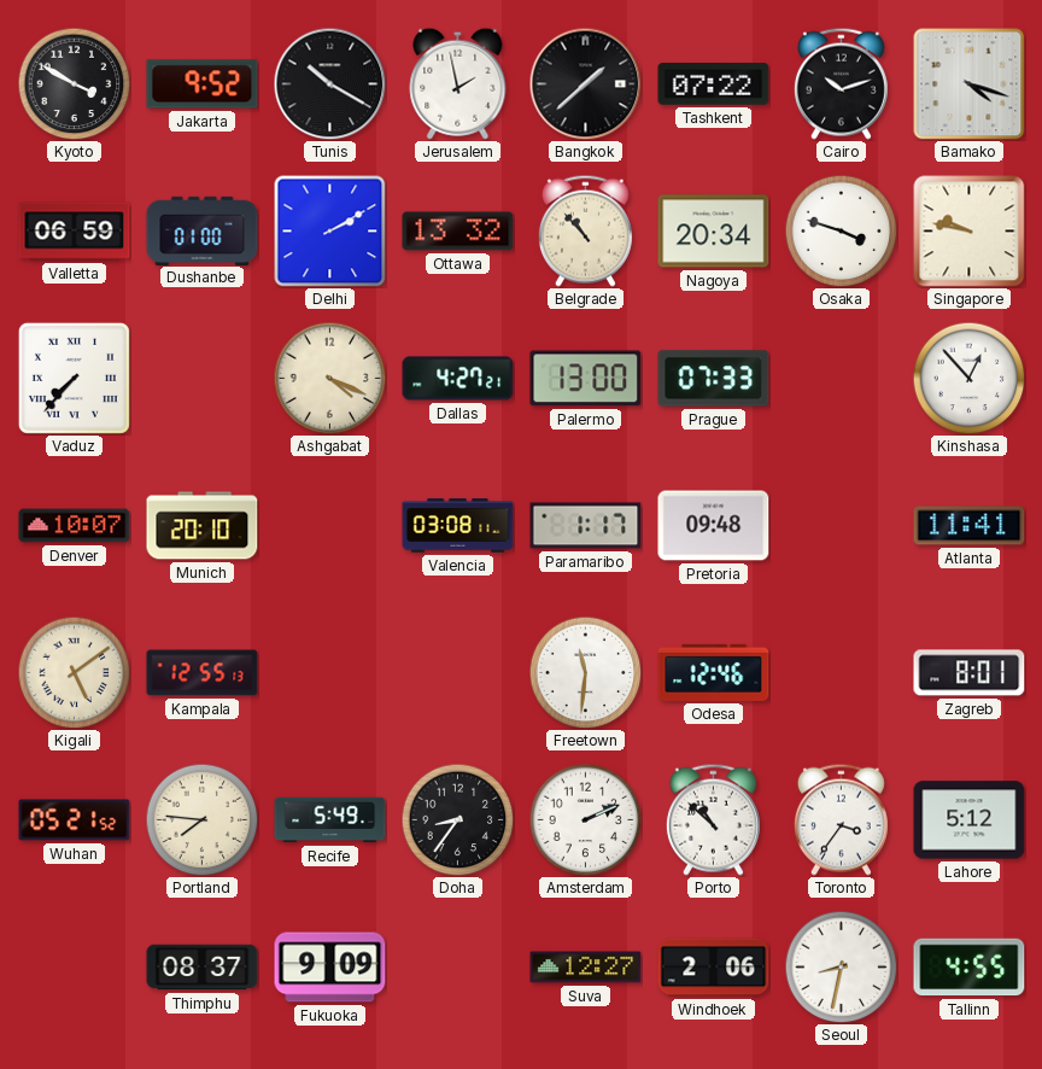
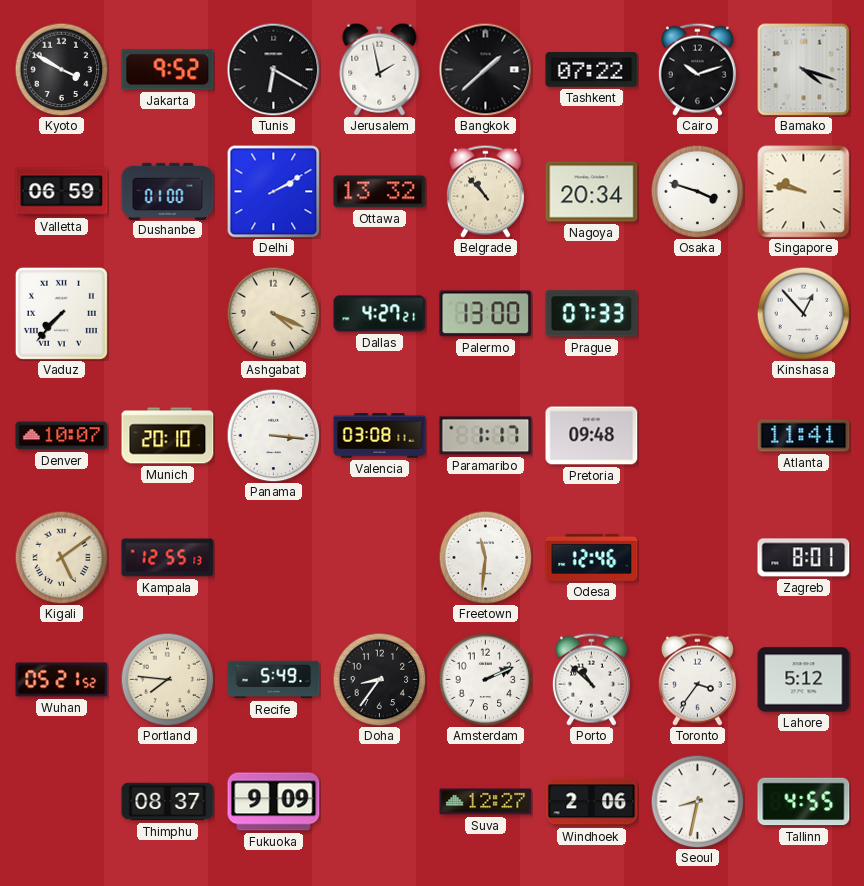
Tunis: 10:20 -> 6:20 (273, 69)
Panama: none -> 3:16 (273, 435)
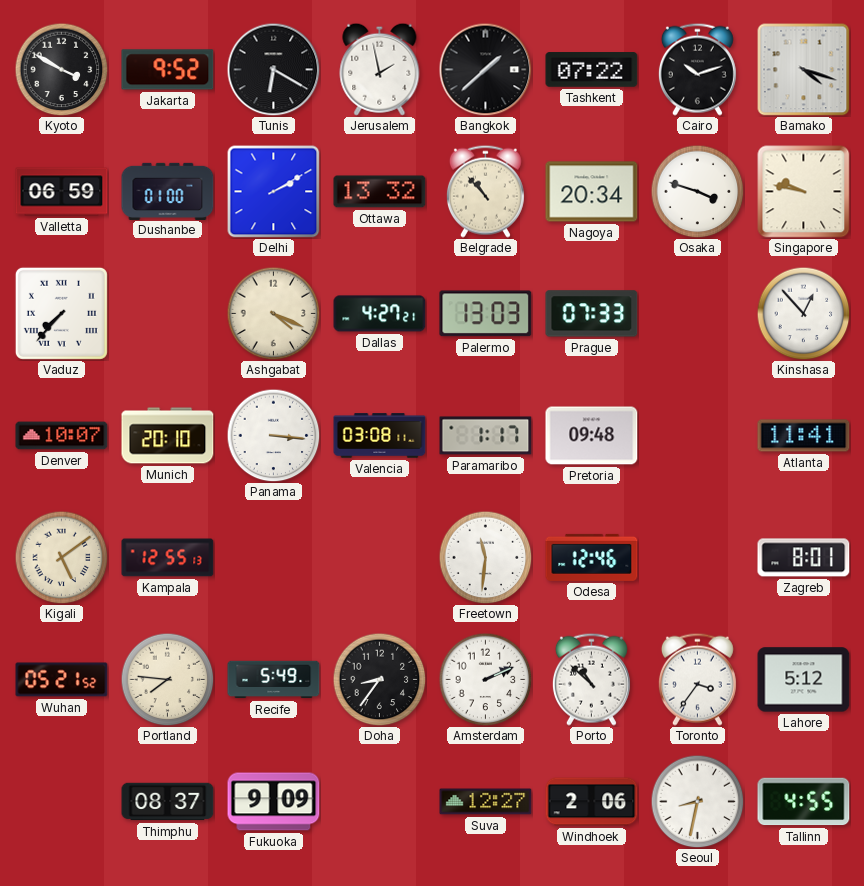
Palermo: 13:00 -> 13:03 (486, 314)
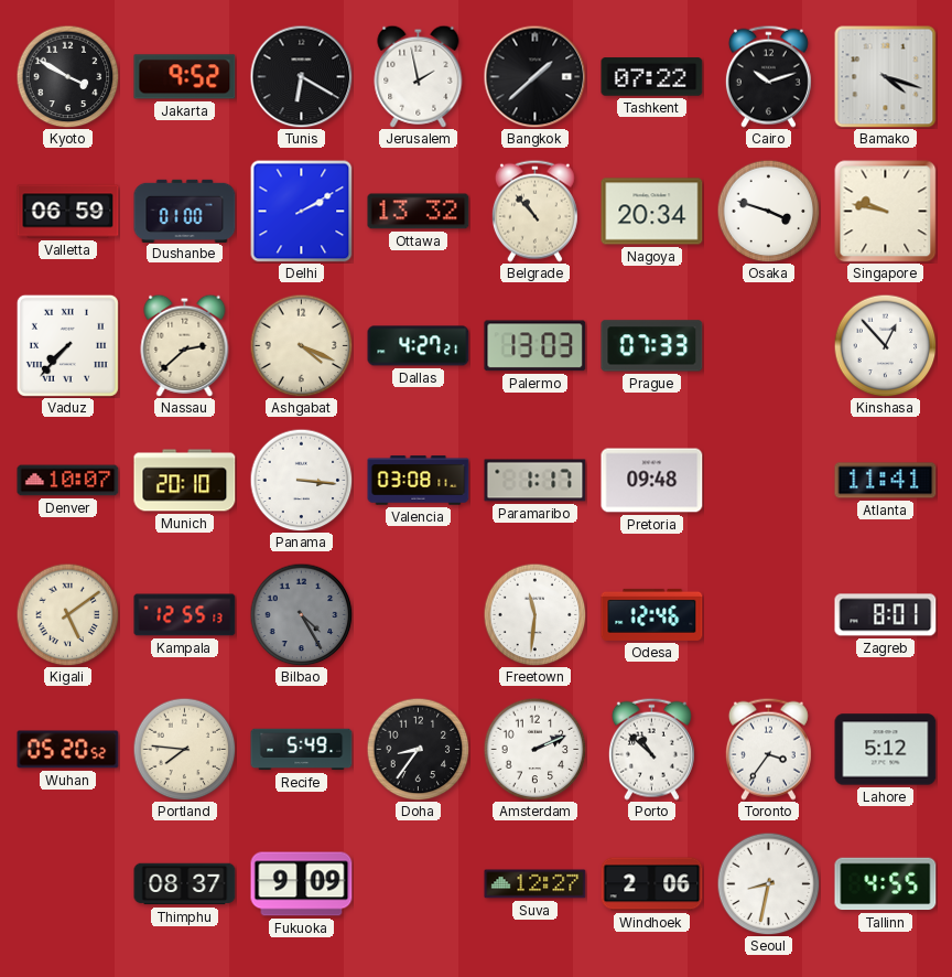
Nassau: none -> 2:38 (185, 345)
Bilbao: none -> 4:25 (301, 614)
Wuhan: 05:21 -> 05:20 (68, 750)
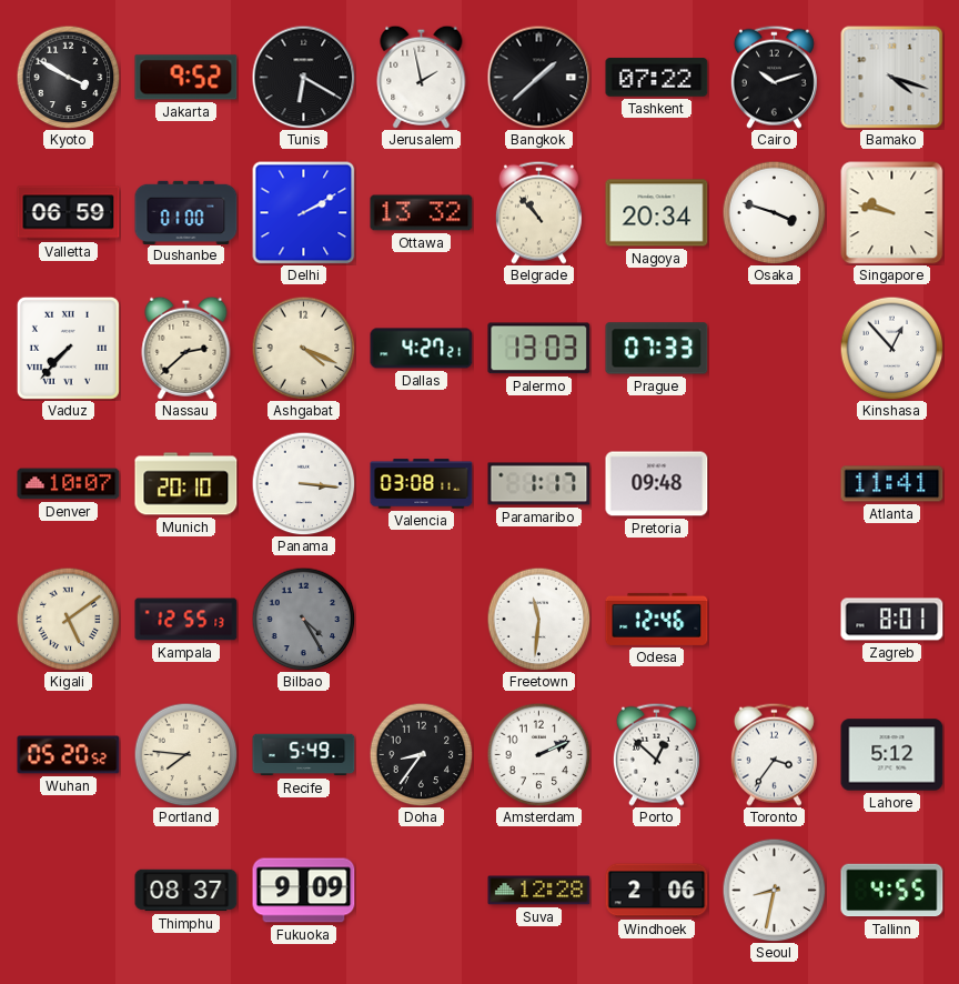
Porto: 10:52 -> 12:52 (656, 754)
Suva: 12:27 -> 12:28 (539, 891)
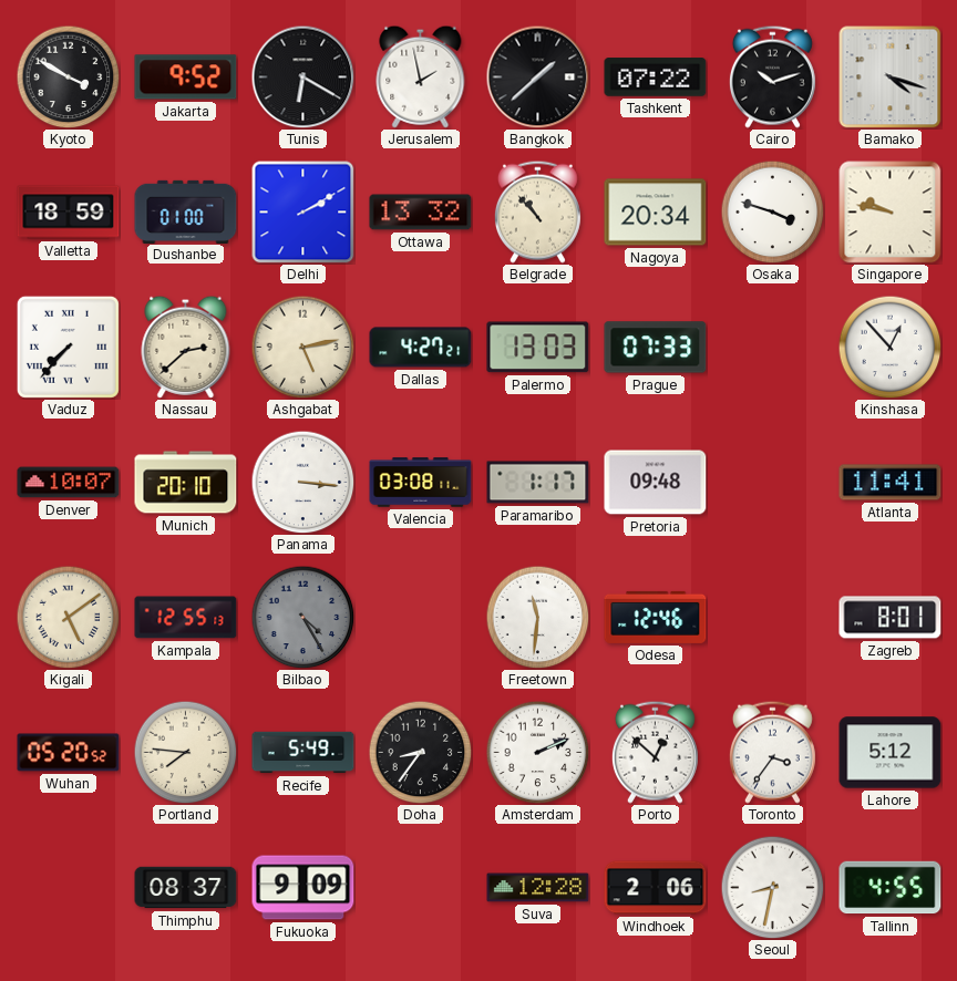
Valletta: 06:59 -> 18:59 (69, 213)
Ashgabat: 4:19 -> 5:13 (302, 347)
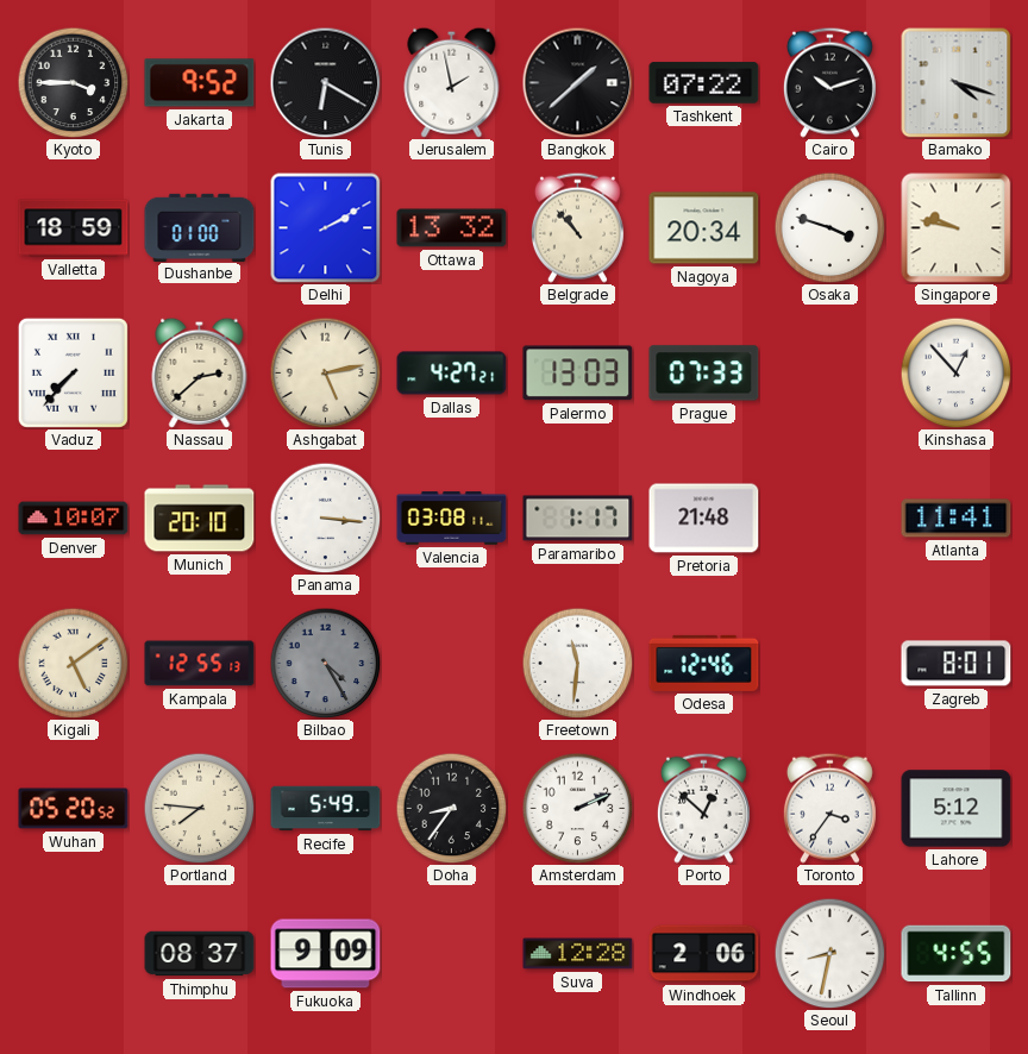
Kyoto: 3:50 -> 3:45 (73, 82)
Pretoria: 09:48 -> 21:48 (704, 519)
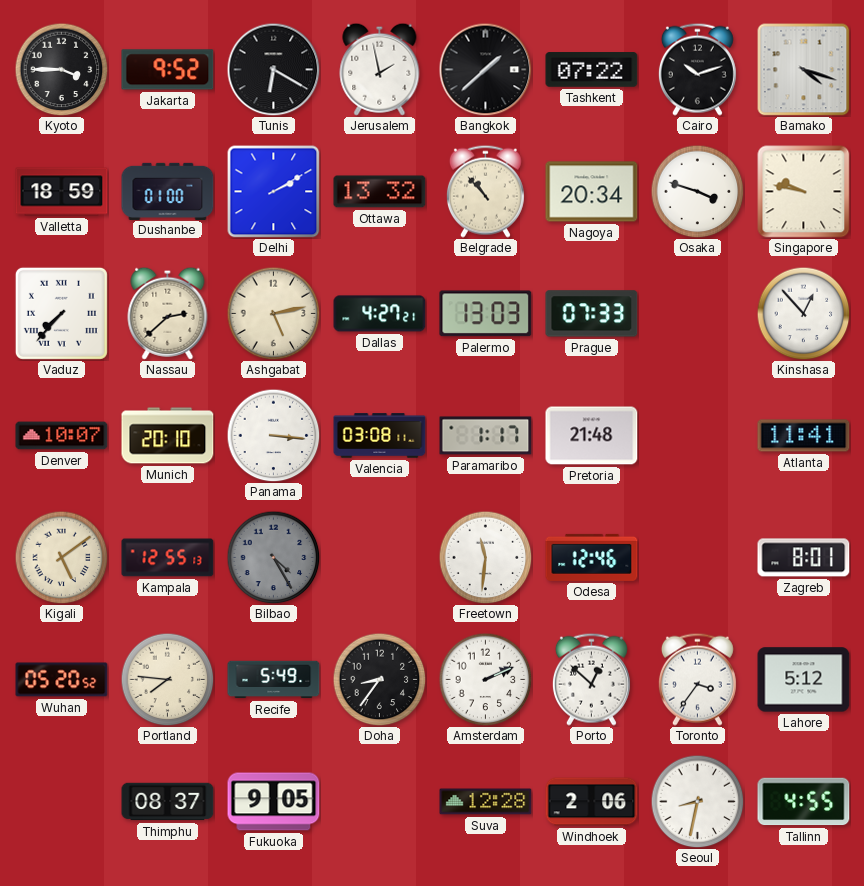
Fukuoka: 9:09 -> 9:05 (274, 802)
